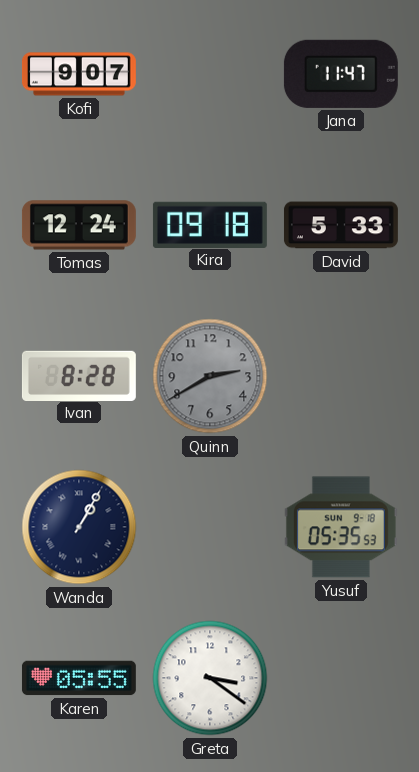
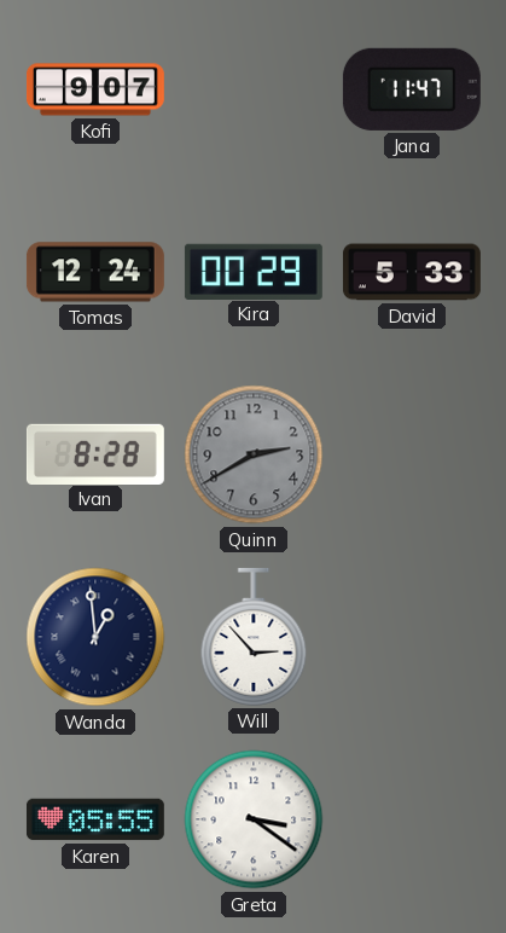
Kira: 09:18 -> 00:29 (254, 271)
Wanda: 1:05 -> 12:59 (95, 637)
Will: none -> 2:53 (254, 637)
Yusuf: 05:35 -> none (341, 527)
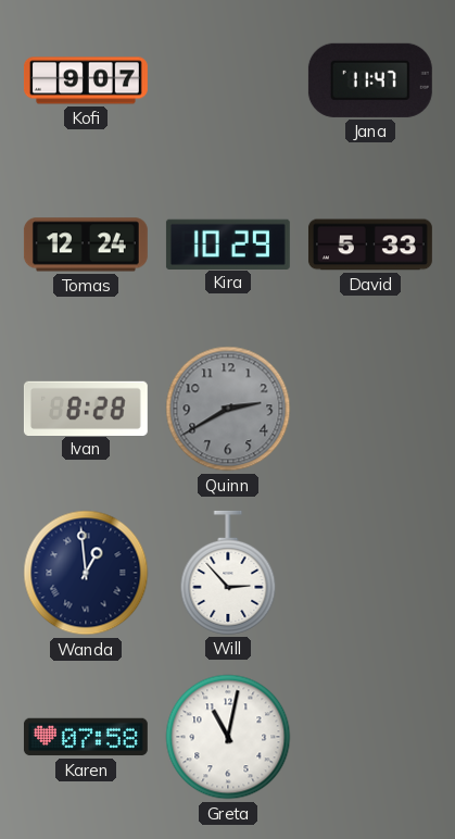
Kira: 00:29 -> 10:29 (228, 243)
Karen: 05:55 -> 07:58 (86, 737)
Greta: 3:21 -> 11:02 (228, 737)
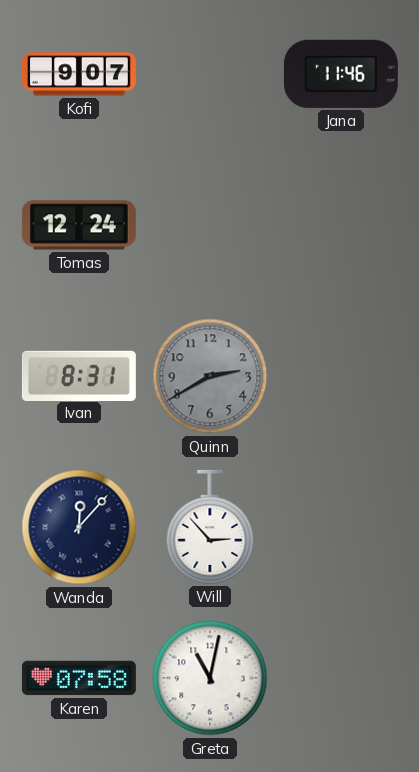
Jana: 11:47 -> 11:46 (341, 74)
Kira: 10:29 -> none (228, 243)
David: 5:33 -> none (370, 245)
Ivan: 8:28 -> 8:31 (79, 375)
Wanda: 12:59 -> 12:07 (79, 527)
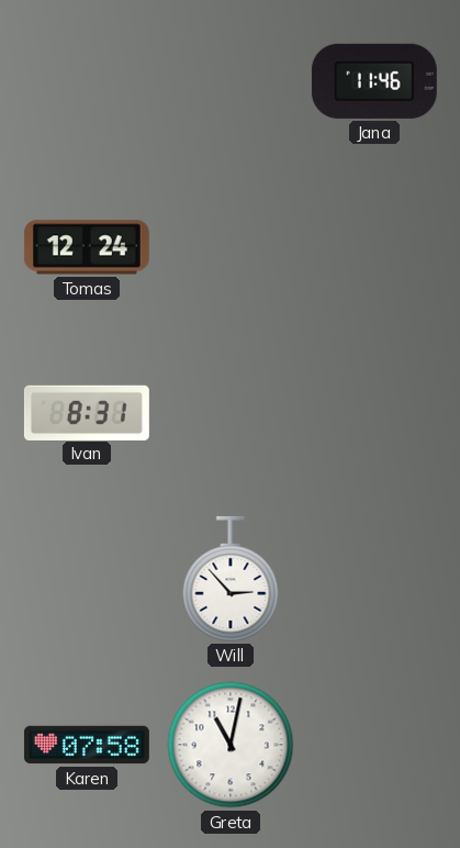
Kofi: 9:07 -> none (79, 74)
Quinn: 2:40 -> none (210, 376)
Wanda: 12:07 -> none (79, 527)
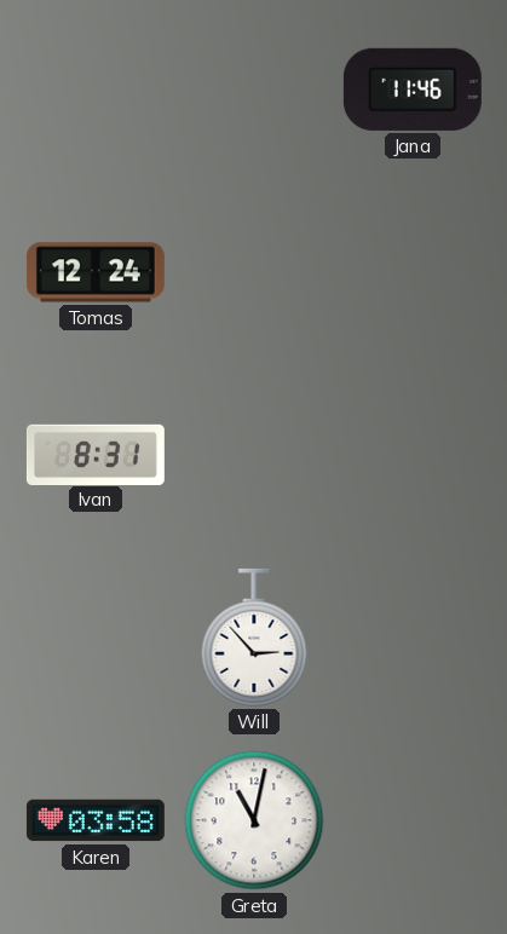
Karen: 07:58 -> 03:58 (96, 820)
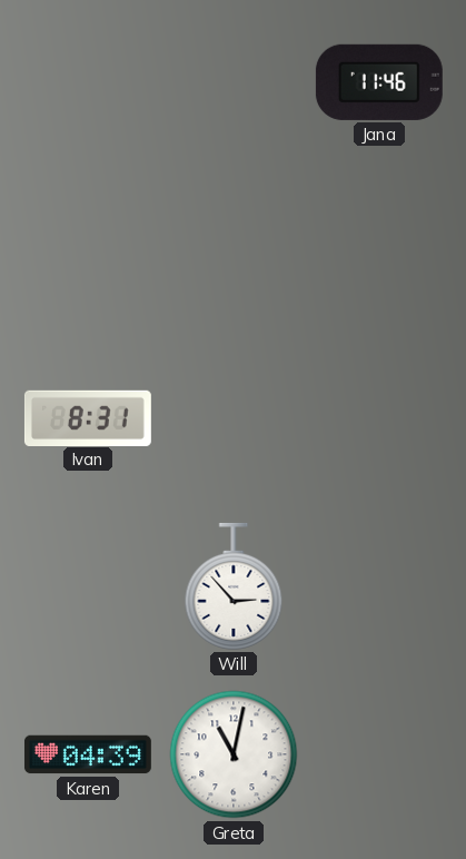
Tomas: 12:24 -> none (96, 272)
Karen: 03:58 -> 04:39 (88, 754)
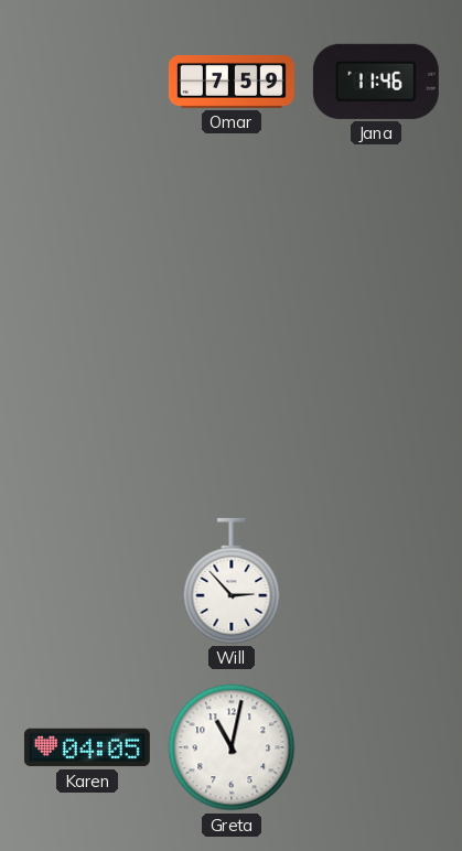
Omar: none -> 7:59 (232, 82)
Ivan: 8:31 -> none (88, 417)
Karen: 04:39 -> 04:05 (87, 747)
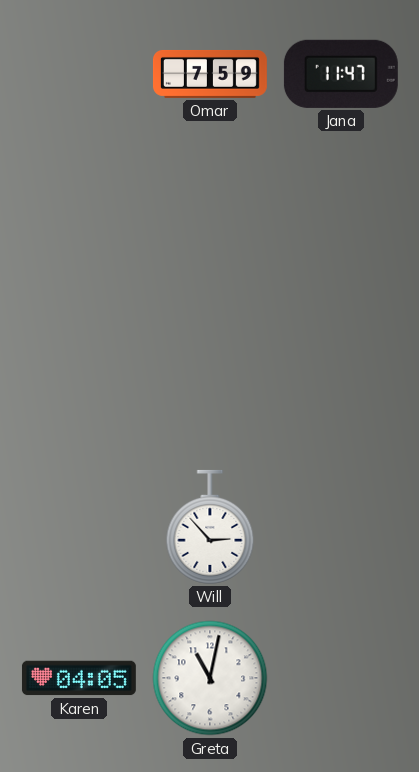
Jana: 11:46 -> 11:47 (341, 74)
